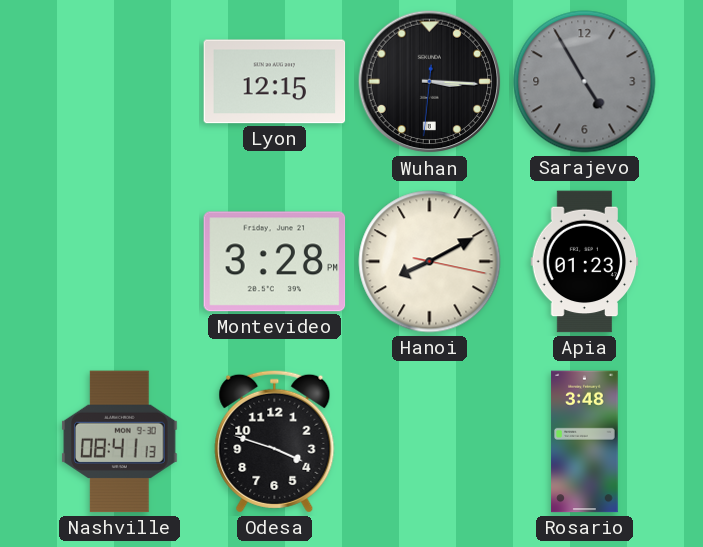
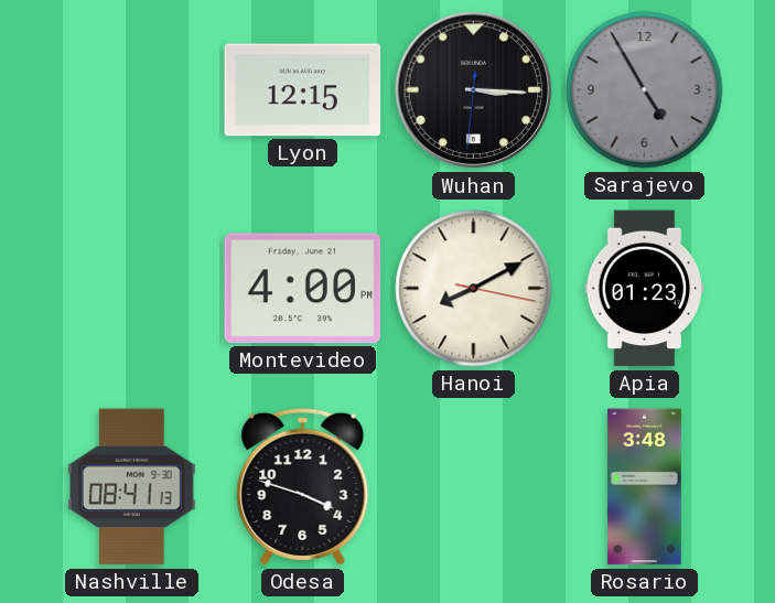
Montevideo: 3:28 -> 4:00 (303, 289)
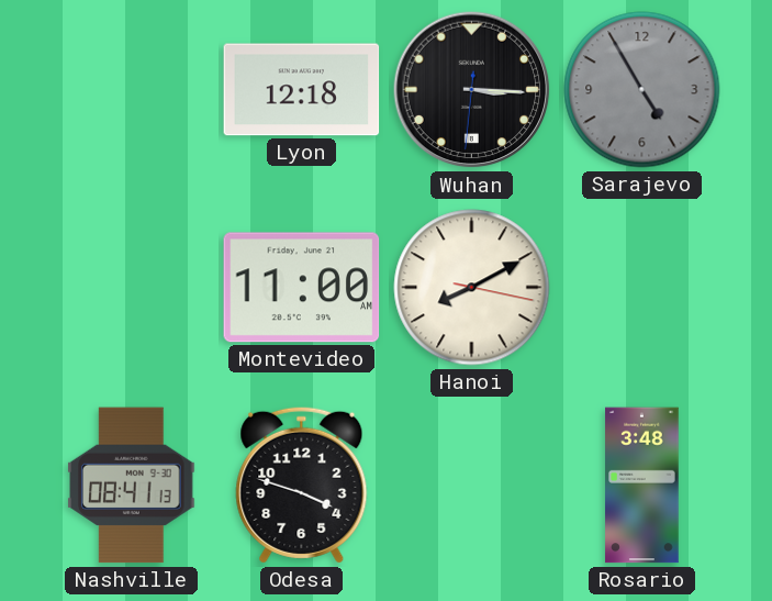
Lyon: 12:15 -> 12:18 (302, 90)
Montevideo: 4:00 -> 11:00 (302, 288)
Apia: 01:23 -> none (645, 289)
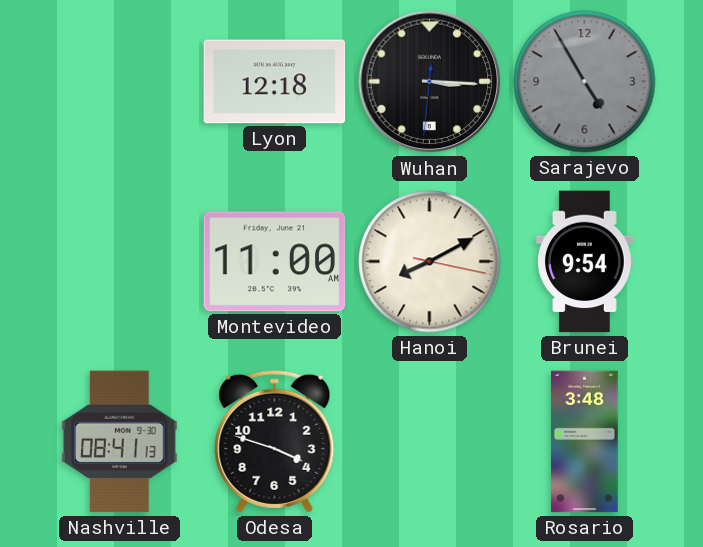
Brunei: none -> 9:54 (585, 262)
